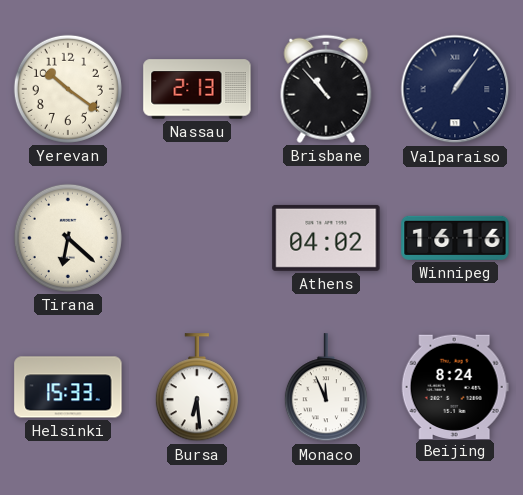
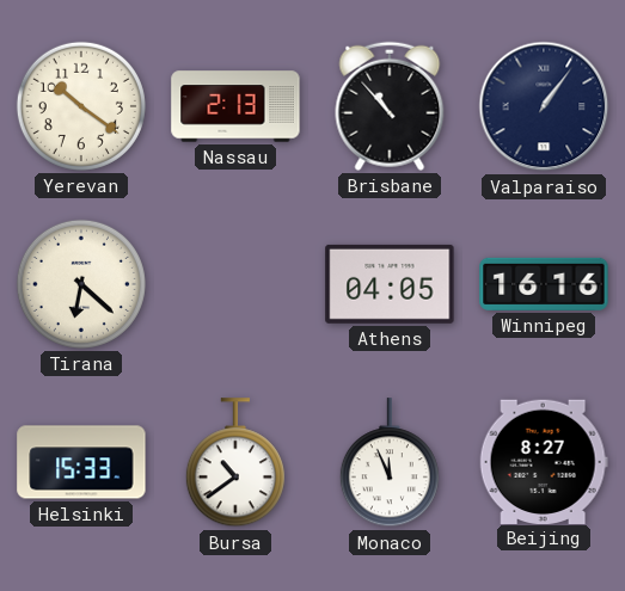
Athens: 04:02 -> 04:05 (390, 284)
Bursa: 6:29 -> 10:39 (235, 463)
Beijing: 8:24 -> 8:27 (544, 461)
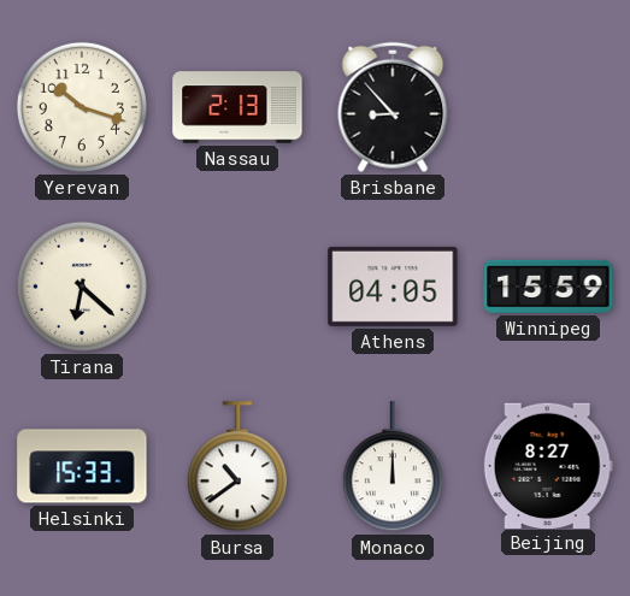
Yerevan: 10:21 -> 10:18 (82, 107)
Brisbane: 10:53 -> 8:53 (393, 107)
Valparaiso: 1:06 -> none (544, 106)
Winnipeg: 16:16 -> 15:59 (548, 287)
Monaco: 11:56 -> 12:00 (393, 467)
